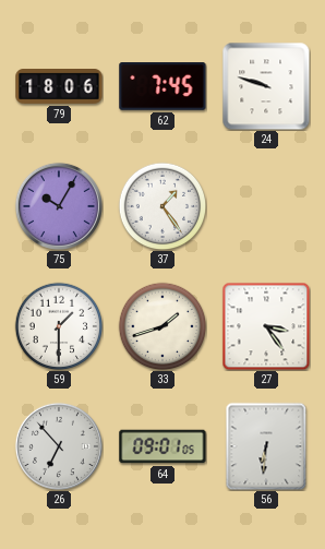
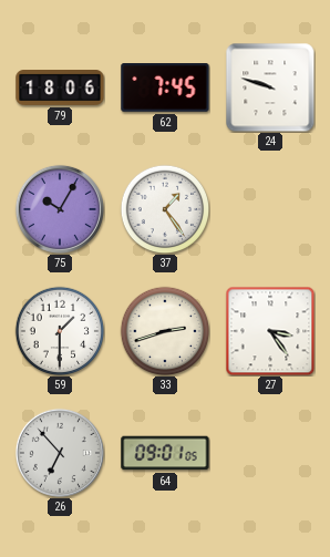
33: 1:42 -> 2:42 (165, 331)
56: 6:31 -> none (266, 446)
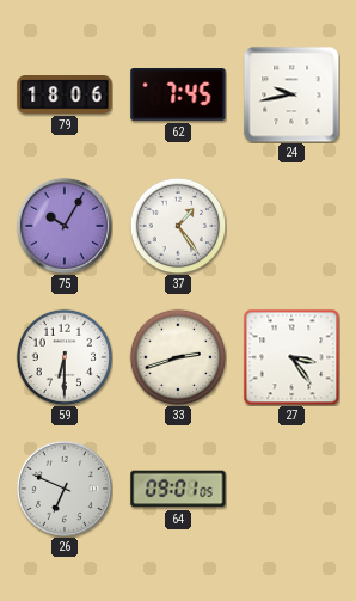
24: 9:48 -> 9:43 (291, 94)
59: 1:30 -> 6:30 (65, 357)
26: 6:53 -> 6:49 (65, 489)
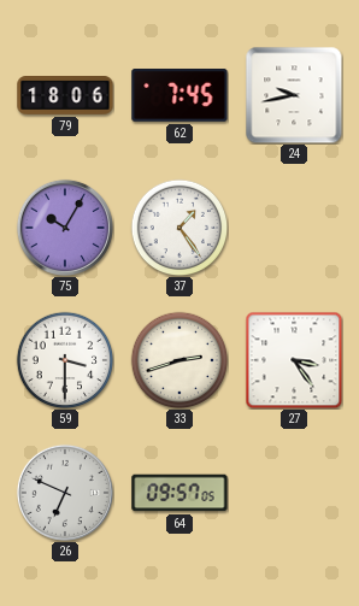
59: 6:30 -> 3:30 (65, 360)
64: 09:01 -> 09:57 (179, 493)
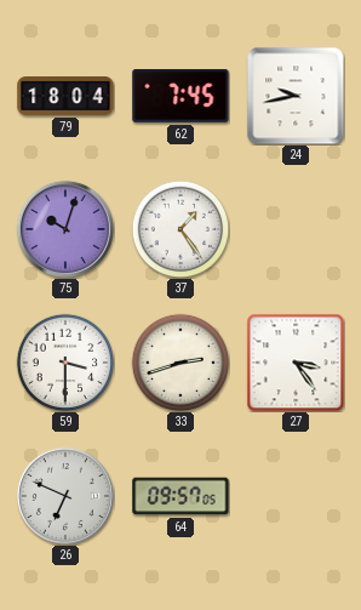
79: 18:06 -> 18:04 (65, 96)
75: 10:05 -> 10:03 (65, 229)
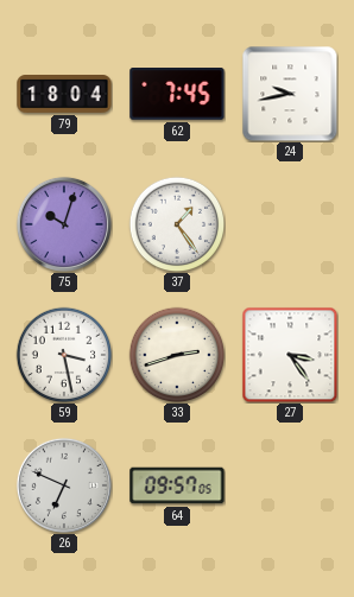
59: 3:30 -> 3:28 (64, 355)
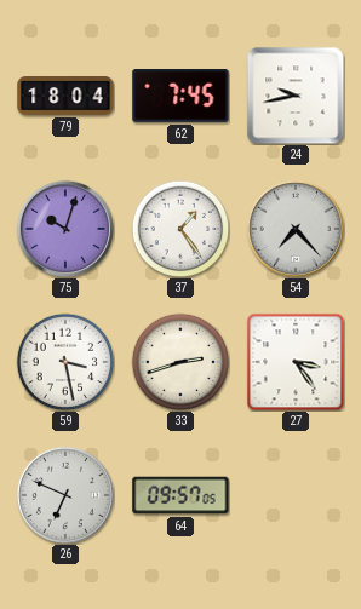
54: none -> 7:23 (296, 229)
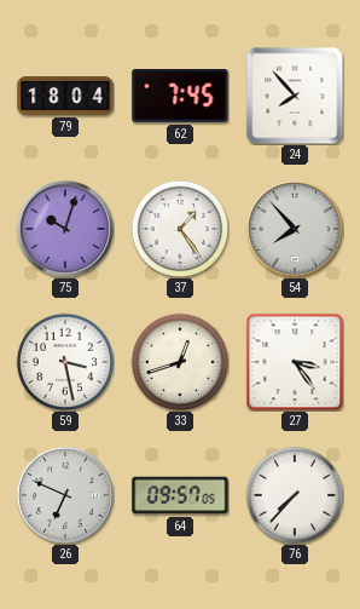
24: 9:43 -> 7:53 (295, 96)
54: 7:23 -> 7:53 (295, 229)
33: 2:42 -> 12:42 (180, 362)
76: none -> 7:37 (295, 495)
